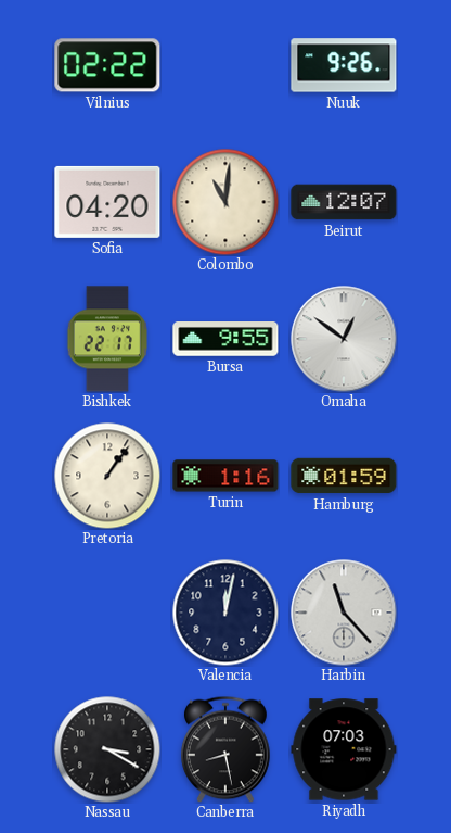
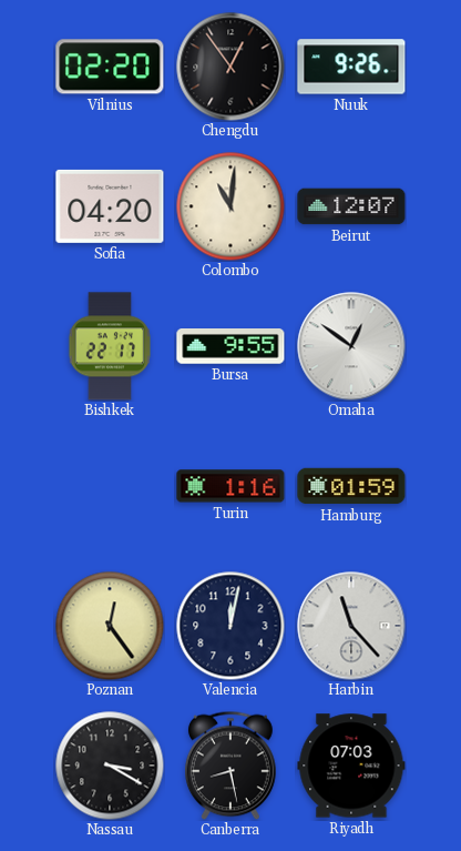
Vilnius: 02:22 -> 02:20 (110, 67)
Chengdu: none -> 12:54 (230, 67)
Pretoria: 1:06 -> none (107, 476)
Poznan: none -> 12:24 (110, 626)
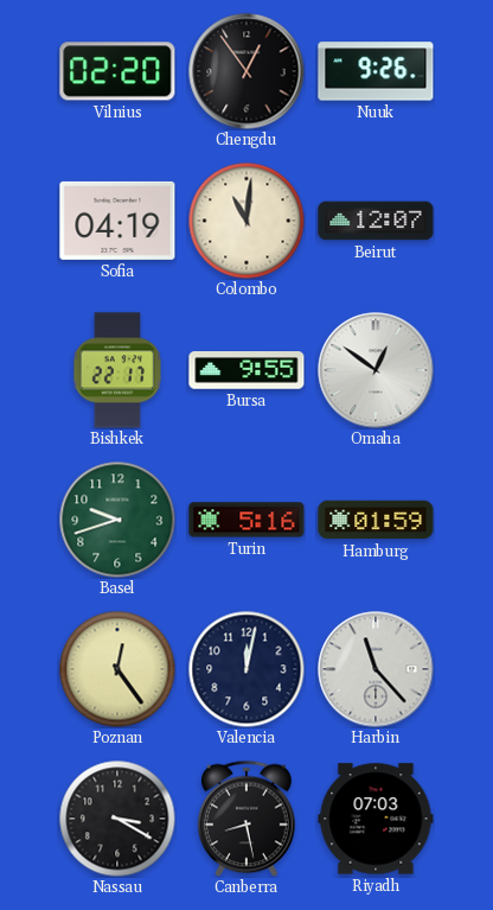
Sofia: 04:20 -> 04:19 (117, 221)
Basel: none -> 9:42 (117, 520)
Turin: 1:16 -> 5:16 (246, 520)
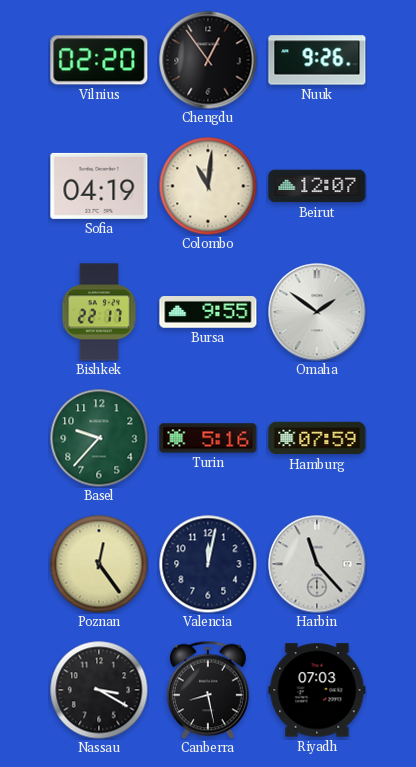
Omaha: 12:51 -> 1:51 (317, 312)
Basel: 9:42 -> 9:37 (99, 438)
Hamburg: 01:59 -> 07:59 (317, 438)
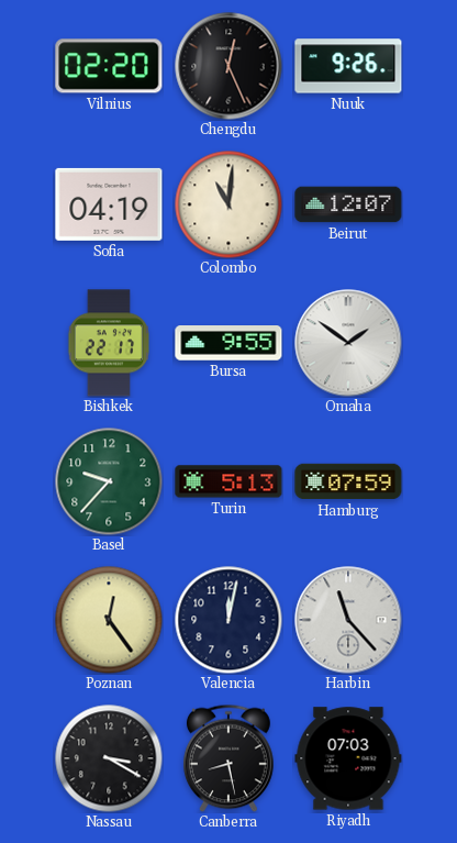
Chengdu: 12:54 -> 12:26 (228, 66)
Turin: 5:16 -> 5:13 (228, 481)
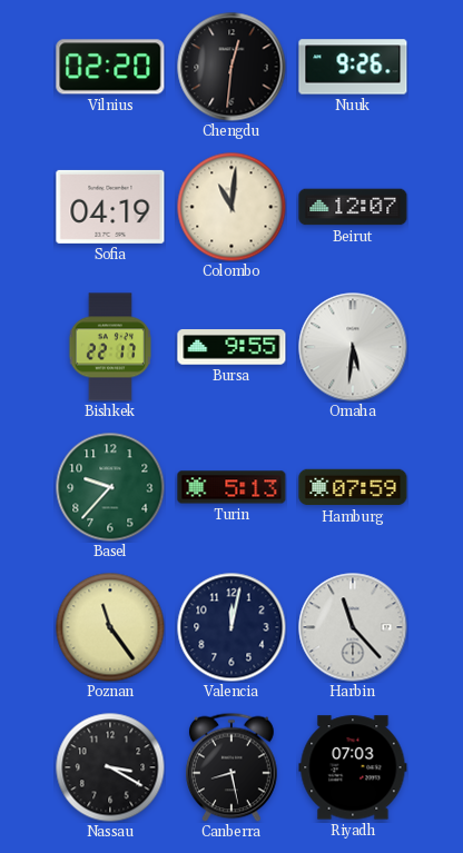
Chengdu: 12:26 -> 12:31 (231, 67)
Omaha: 1:51 -> 5:31 (353, 347)
Poznan: 12:24 -> 11:24 (110, 627)
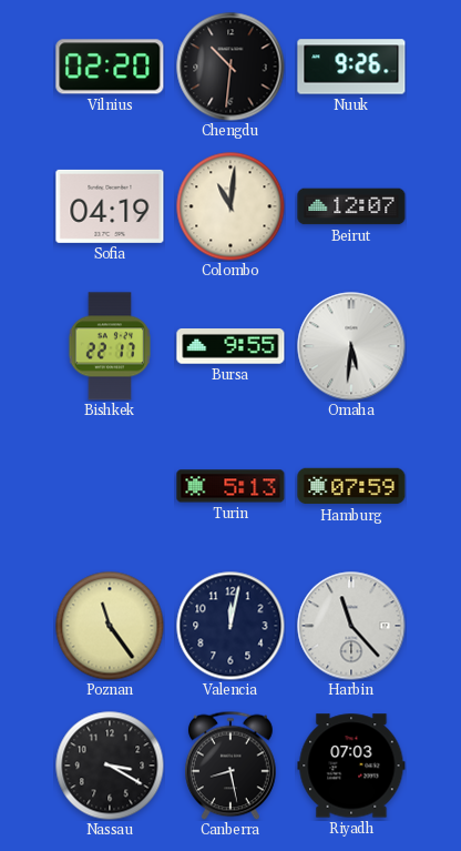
Chengdu: 12:31 -> 10:31 (230, 67)
Basel: 9:37 -> none (110, 487)
